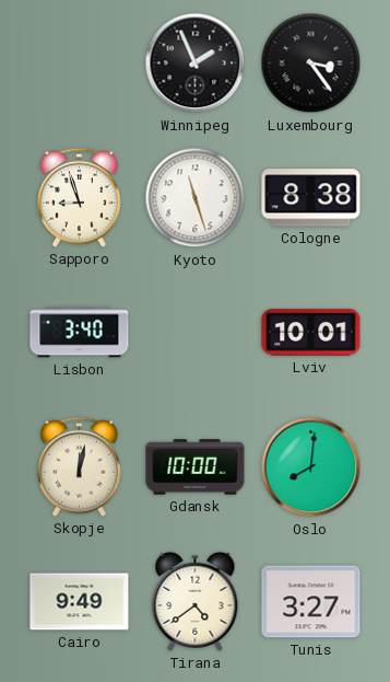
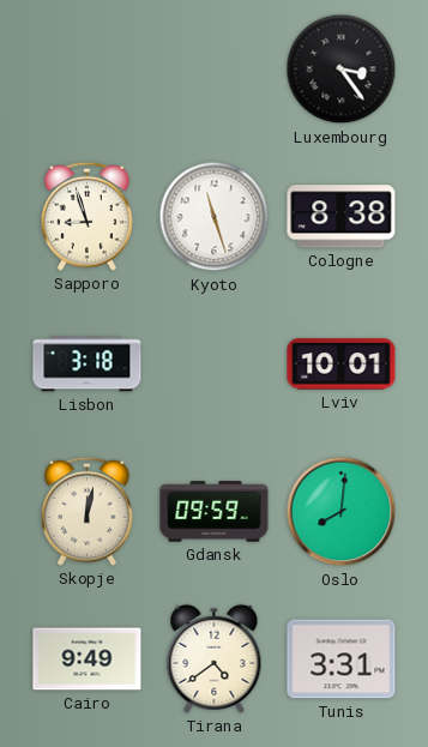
Winnipeg: 1:56 -> none (196, 63)
Lisbon: 3:40 -> 3:18 (88, 365)
Gdansk: 10:00 -> 09:59 (215, 512)
Tunis: 3:27 -> 3:31 (342, 659)
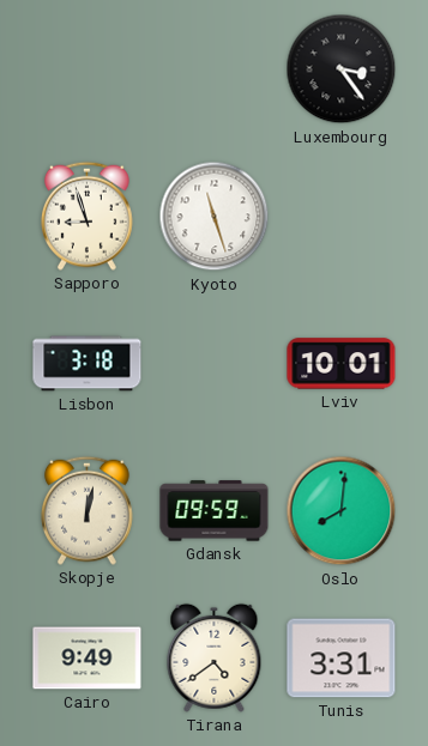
Cologne: 8:38 -> none (342, 217)
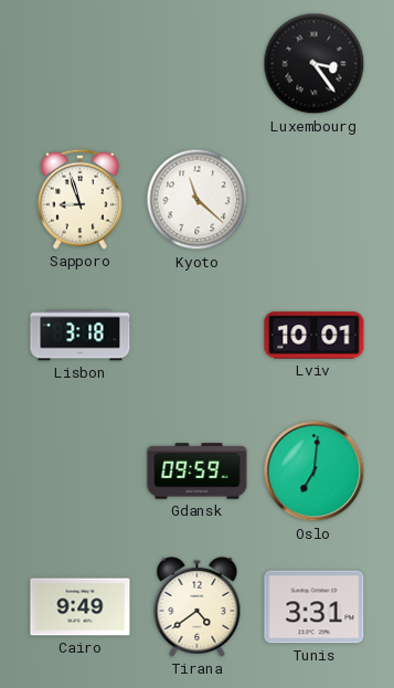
Kyoto: 11:27 -> 11:22 (198, 200)
Skopje: 12:02 -> none (88, 510)
Oslo: 8:01 -> 7:01 (315, 472)
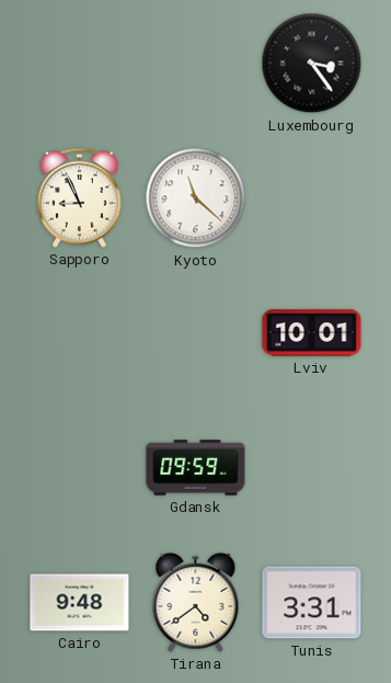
Sapporo: 8:57 -> 8:56 (80, 197)
Lisbon: 3:18 -> none (81, 336)
Oslo: 7:01 -> none (315, 472)
Cairo: 9:49 -> 9:48 (80, 603)
